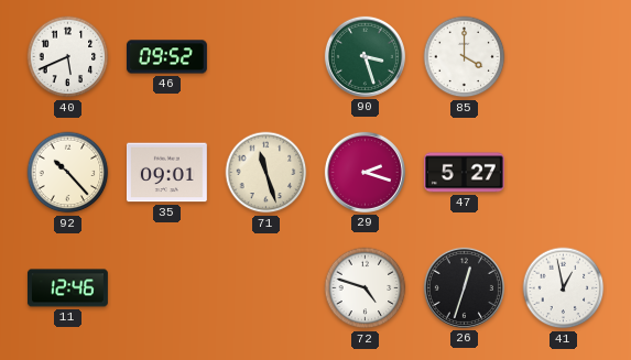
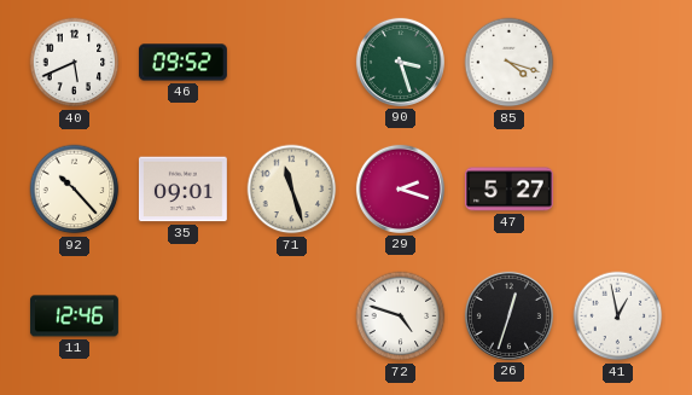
85: 4:00 -> 4:18 (510, 63)
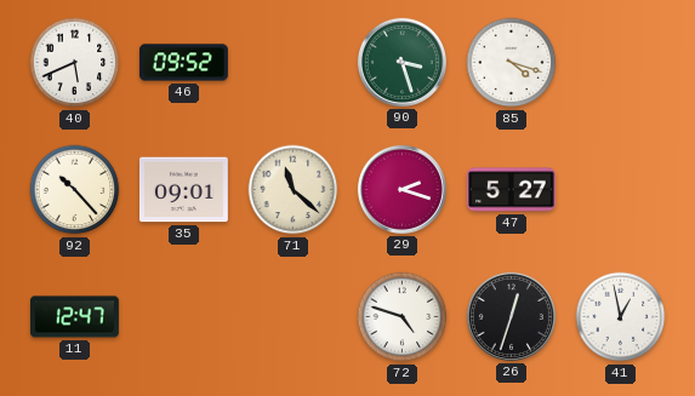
71: 11:27 -> 11:22 (294, 190)
11: 12:46 -> 12:47 (74, 317)
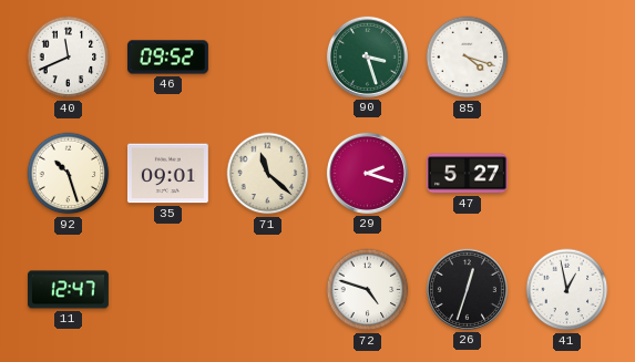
40: 5:41 -> 11:41 (69, 58)
92: 10:23 -> 10:27 (69, 174)
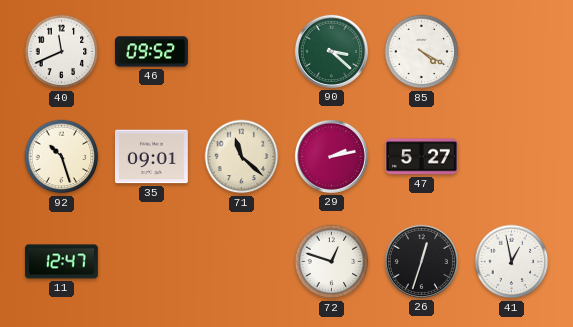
90: 3:27 -> 3:22 (331, 51)
85: 4:18 -> 4:20 (422, 52)
29: 2:18 -> 2:13 (331, 156)
72: 4:48 -> 12:48 (332, 262)
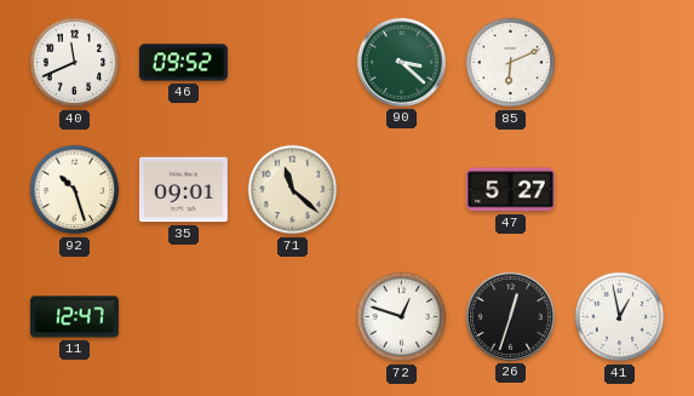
85: 4:20 -> 6:11 (511, 63)
29: 2:13 -> none (331, 156)
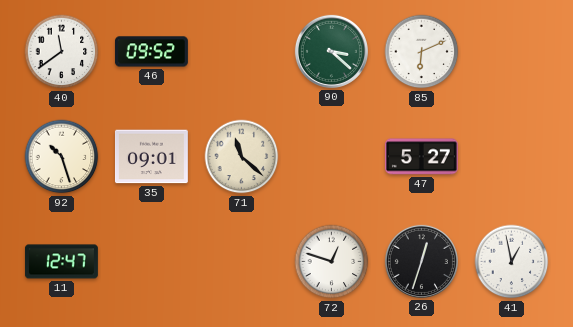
40: 11:41 -> 11:39 (62, 52)
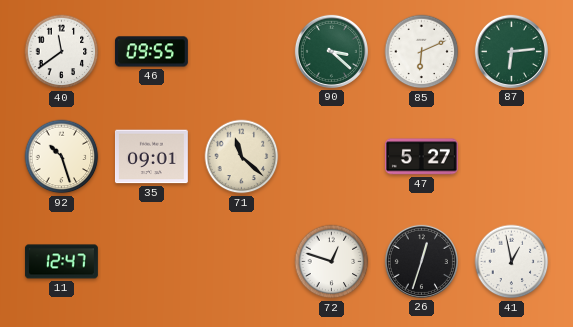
46: 09:52 -> 09:55 (151, 52)
87: none -> 6:14 (511, 51)
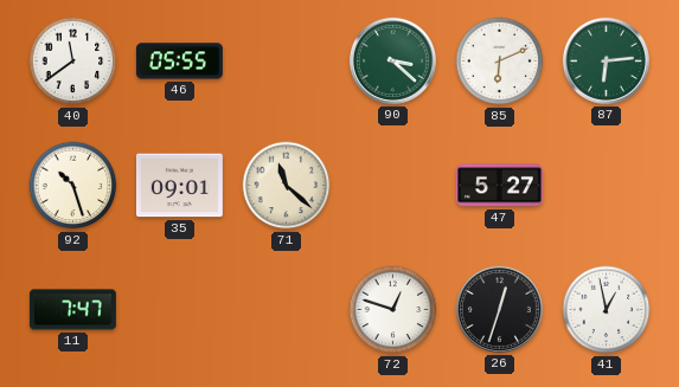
46: 09:55 -> 05:55 (179, 62)
11: 12:47 -> 7:47 (72, 310)
